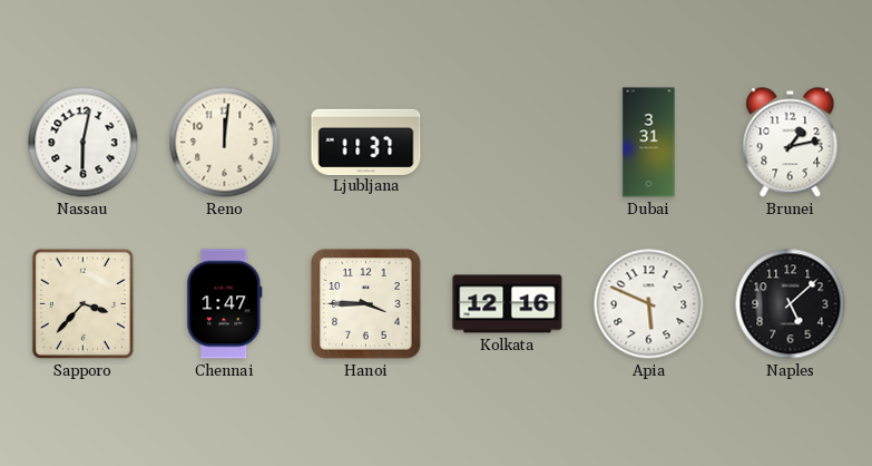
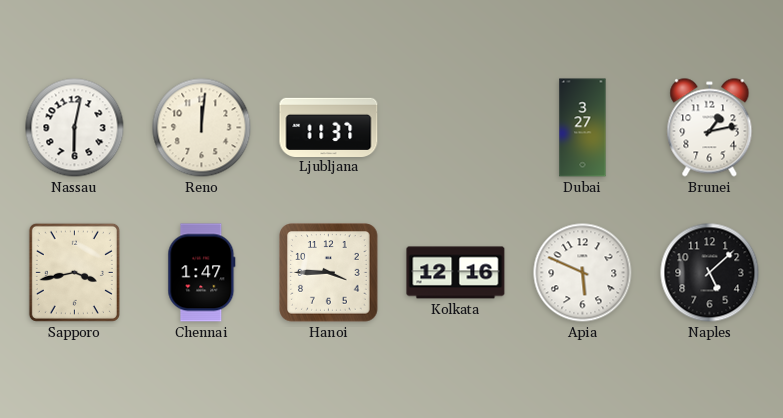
Dubai: 3:31 -> 3:27 (583, 128)
Sapporo: 3:37 -> 3:43 (74, 272)
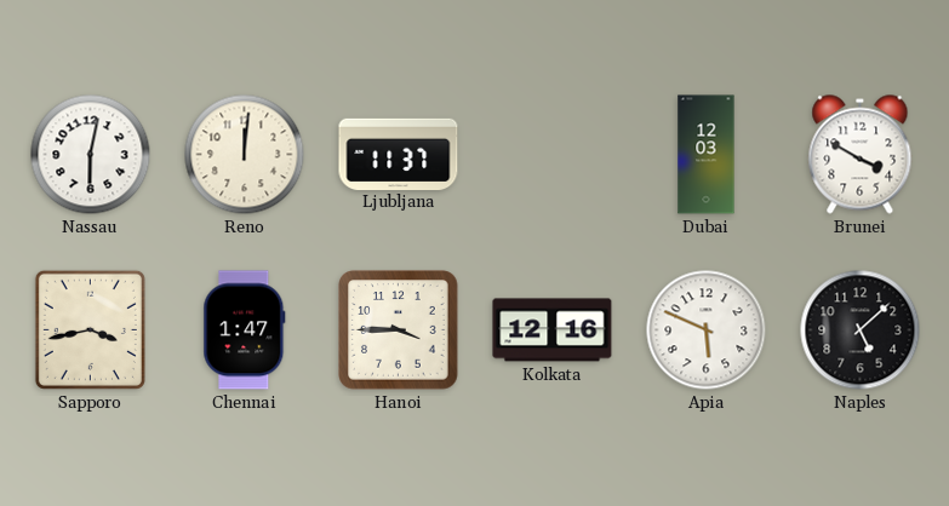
Dubai: 3:27 -> 12:03 (707, 155)
Brunei: 1:13 -> 3:50 (861, 155)
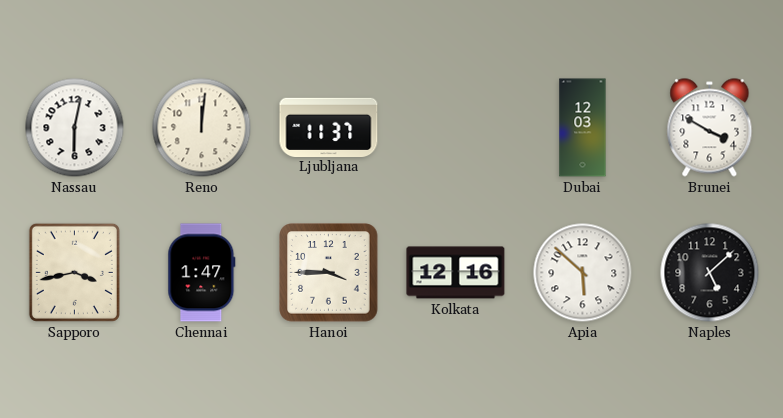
Apia: 5:49 -> 5:52 (583, 273)
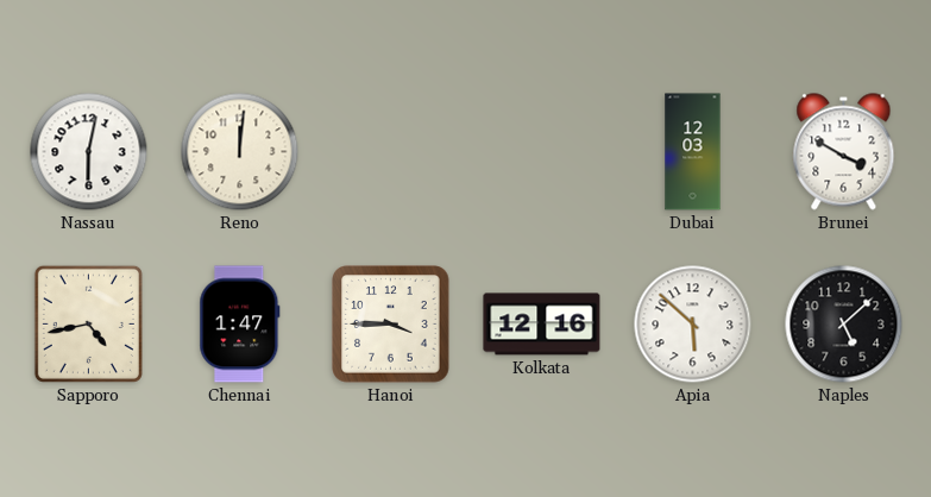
Ljubljana: 11:37 -> none (329, 127)
Sapporo: 3:43 -> 4:43 (88, 323)
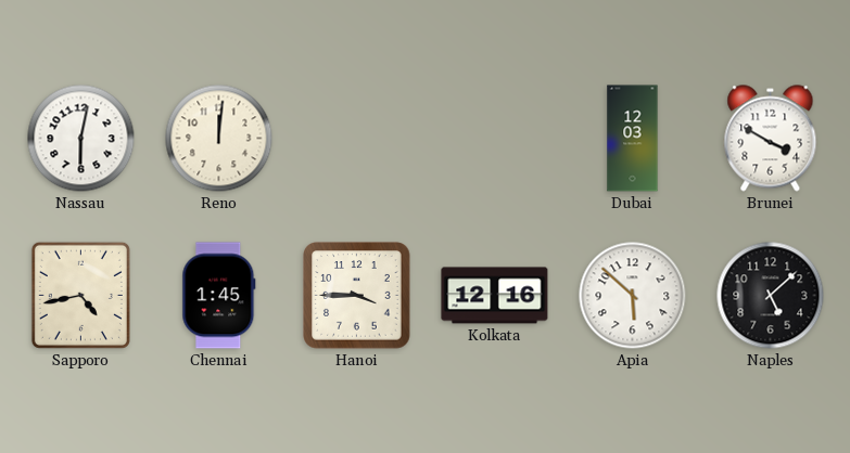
Chennai: 1:47 -> 1:45 (219, 296)
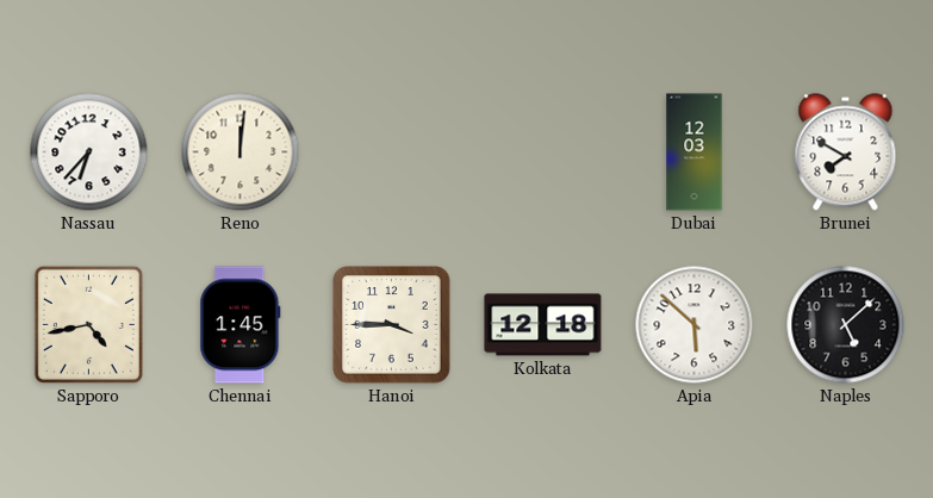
Nassau: 6:02 -> 6:37 (89, 152)
Brunei: 3:50 -> 7:50 (846, 152)
Kolkata: 12:16 -> 12:18 (543, 325)
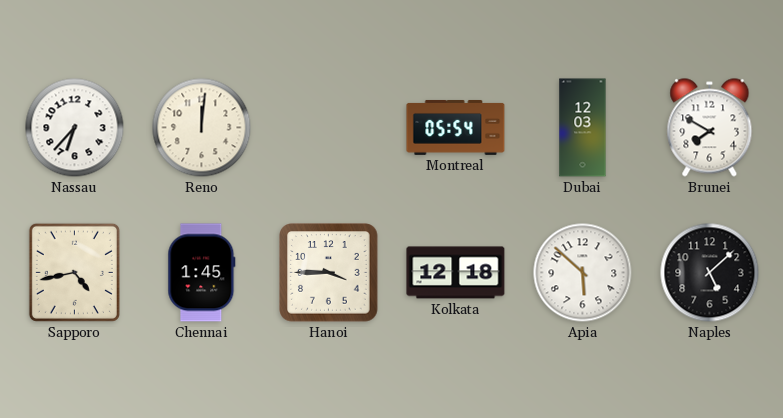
Montreal: none -> 05:54 (456, 127)
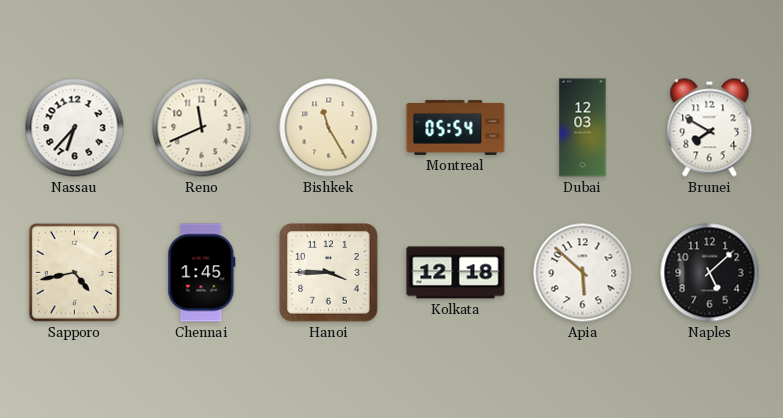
Reno: 12:01 -> 11:41 (202, 128)
Bishkek: none -> 11:25 (329, 128)
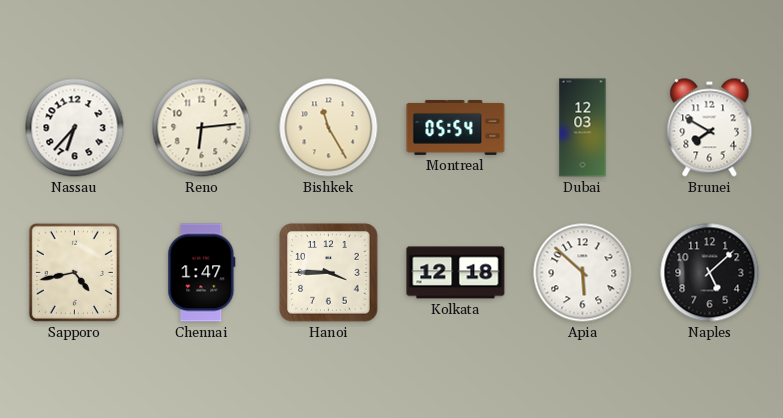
Reno: 11:41 -> 6:14 (202, 128)
Chennai: 1:45 -> 1:47 (202, 273)
